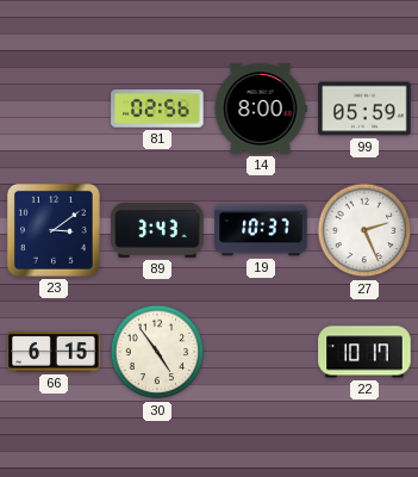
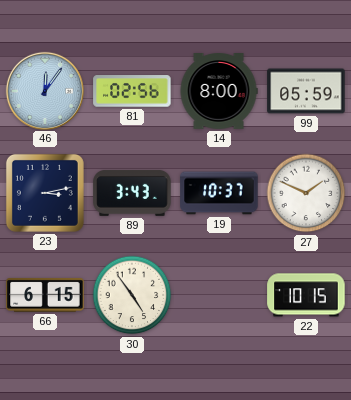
46: none -> 12:06 (44, 90)
23: 3:09 -> 3:13 (45, 193)
27: 2:26 -> 1:49 (306, 193)
22: 10:17 -> 10:15 (306, 295)
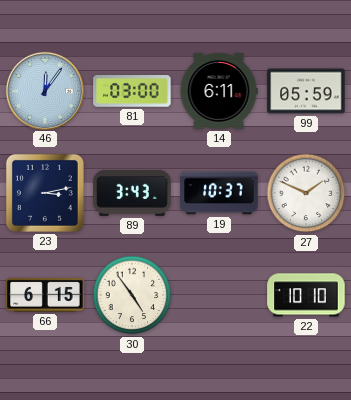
81: 02:56 -> 03:00 (132, 91)
14: 8:00 -> 6:11 (219, 92)
22: 10:15 -> 10:10 (306, 295)
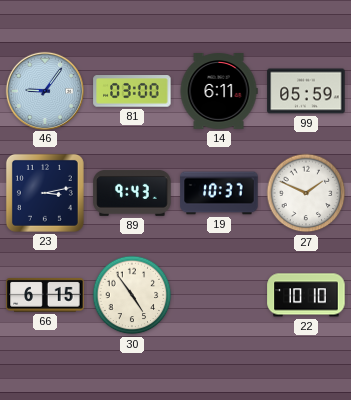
46: 12:06 -> 9:06 (44, 90)
89: 3:43 -> 9:43 (132, 193)
